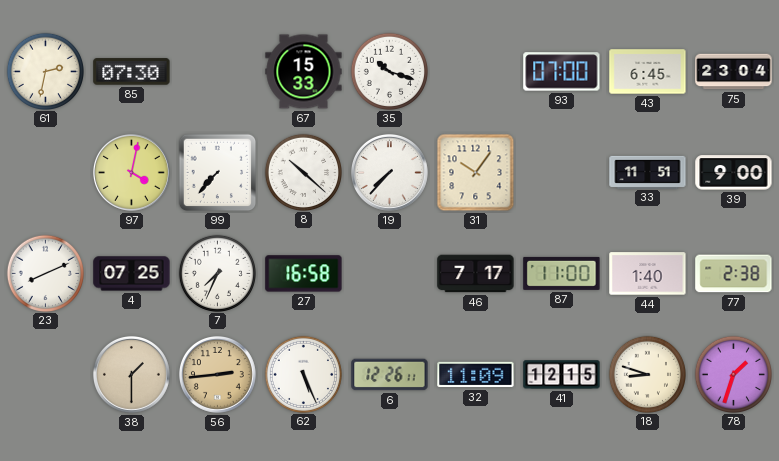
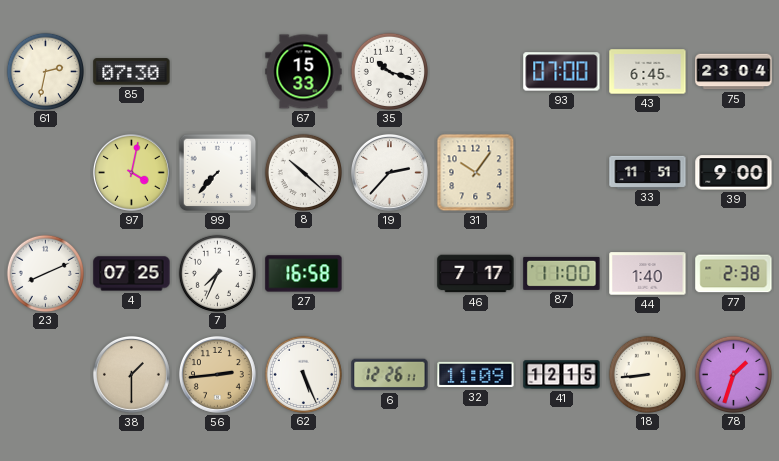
19: 7:37 -> 2:37 (389, 172)
18: 8:48 -> 8:44 (647, 374)
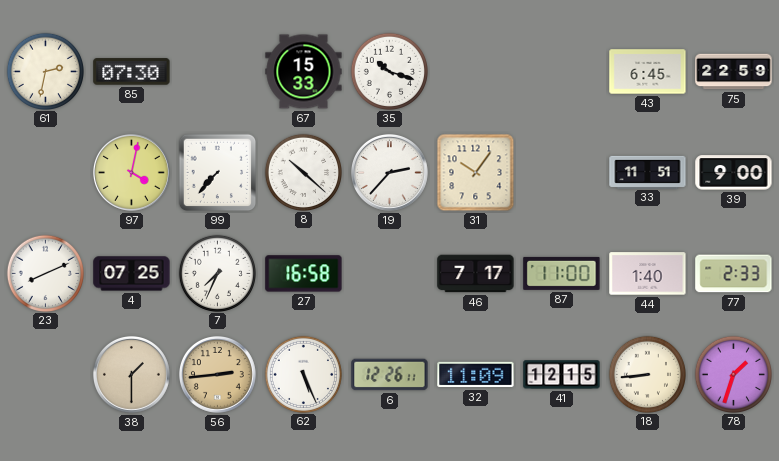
93: 07:00 -> none (562, 72)
75: 23:04 -> 22:59 (734, 72)
77: 2:38 -> 2:33 (734, 274)
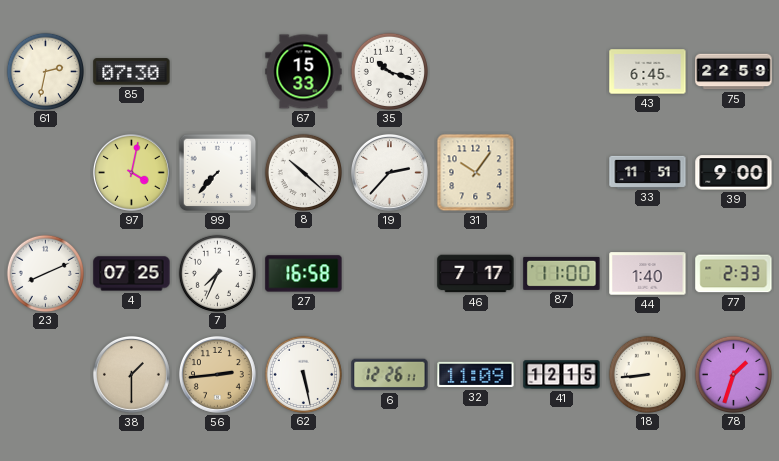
62: 5:26 -> 5:28 (303, 374)
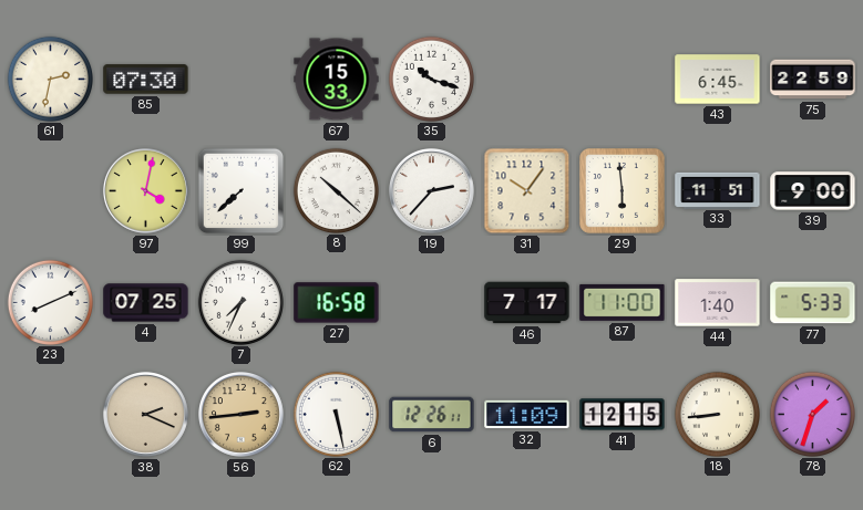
99: 7:37 -> 7:38 (242, 191)
29: none -> 5:59 (621, 190)
77: 2:33 -> 5:33 (813, 303)
38: 1:30 -> 2:19 (145, 414)
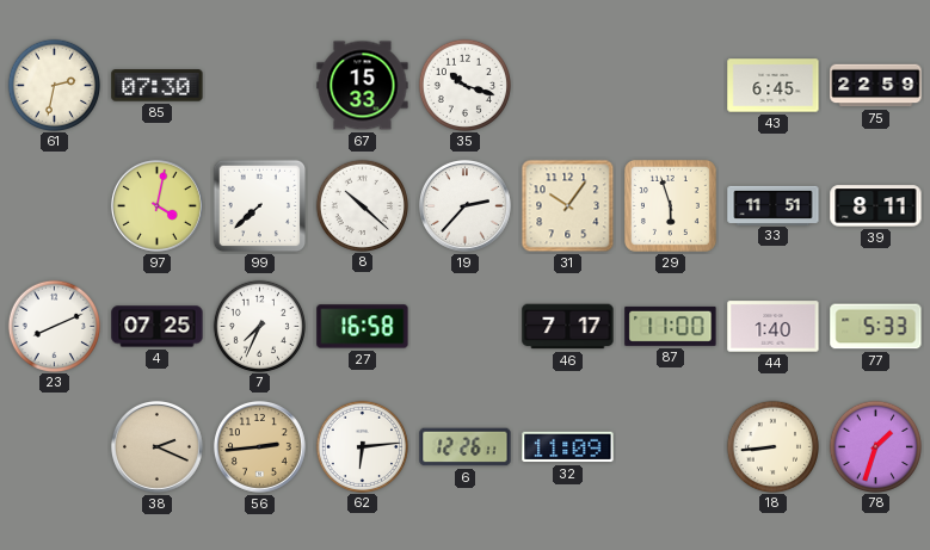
29: 5:59 -> 5:57 (670, 205)
39: 9:00 -> 8:11 (876, 206)
62: 5:28 -> 6:14 (362, 446)
41: 12:15 -> none (623, 415)
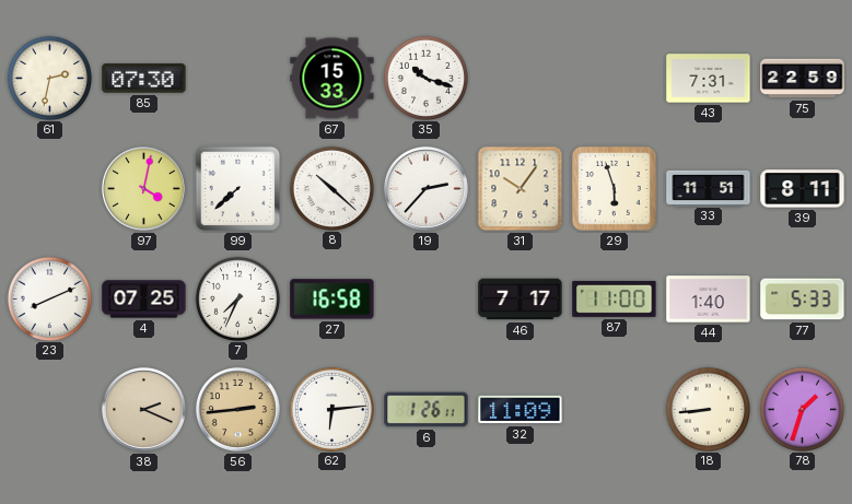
43: 6:45 -> 7:31 (709, 79)
6: 12:26 -> 1:26 (427, 410)
